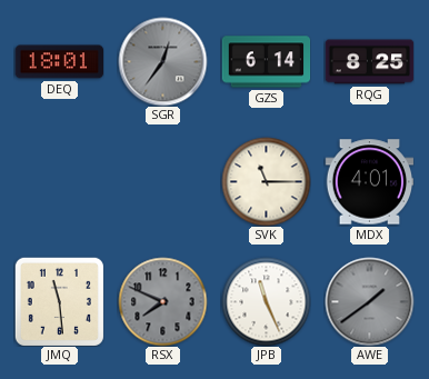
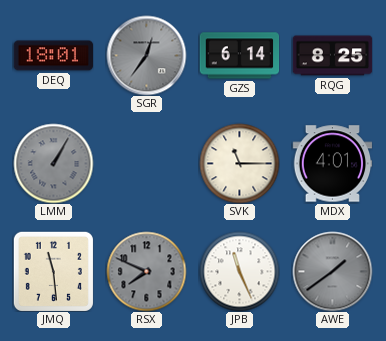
LMM: none -> 1:05 (53, 163)
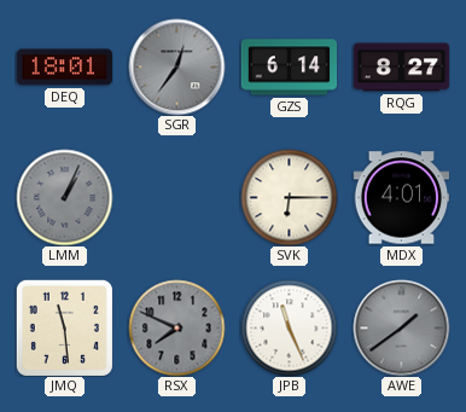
RQG: 8:25 -> 8:27 (401, 68)
LMM: 1:05 -> 1:04 (64, 197)
SVK: 11:15 -> 6:15 (289, 197)
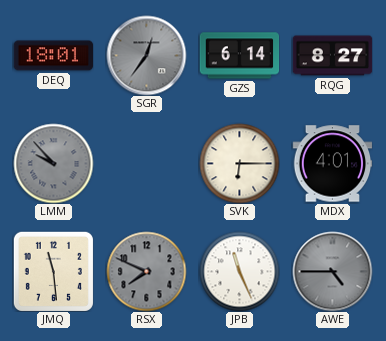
LMM: 1:04 -> 9:53 (53, 163)
AWE: 1:39 -> 4:45 (332, 271)
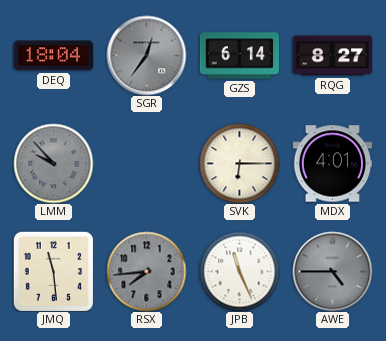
DEQ: 18:01 -> 18:04 (53, 56)
RSX: 7:49 -> 7:44 (146, 271)
